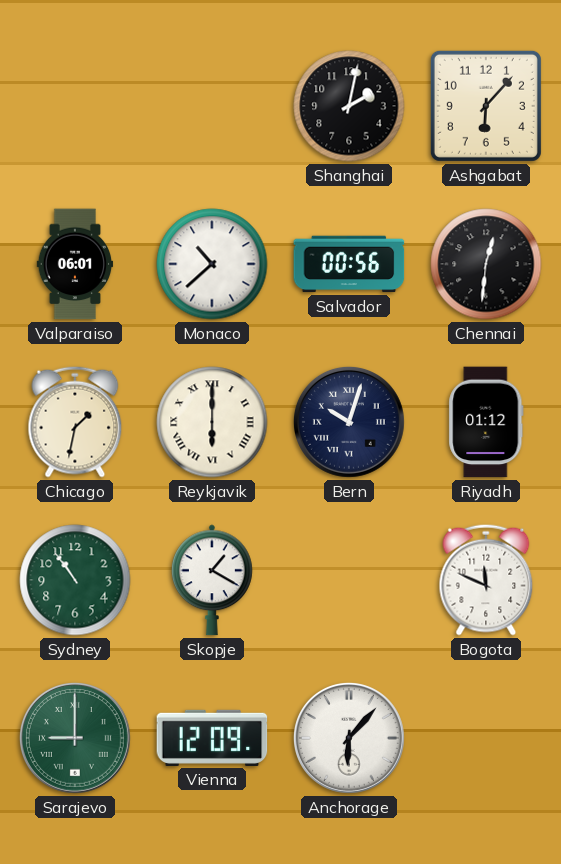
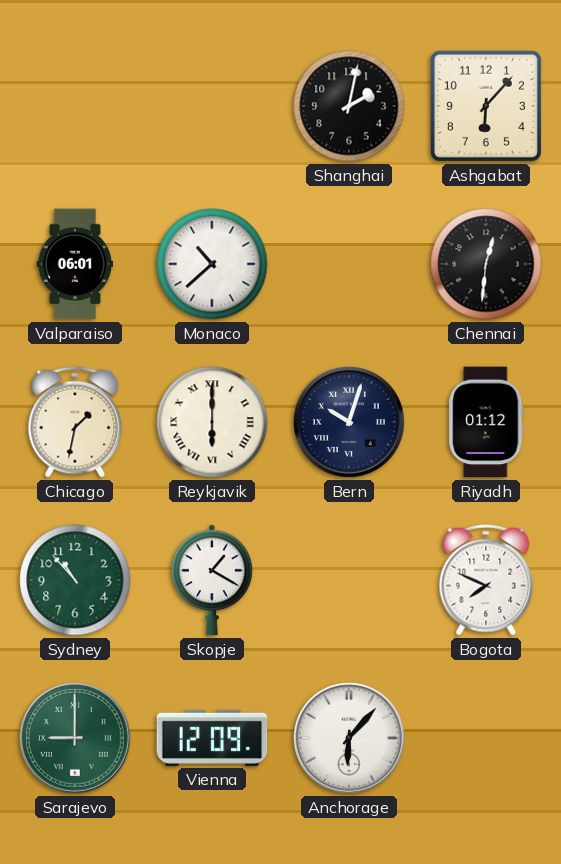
Salvador: 00:56 -> none (349, 264)
Sydney: 10:54 -> 10:53 (75, 580)
Bogota: 11:49 -> 7:49 (486, 580)
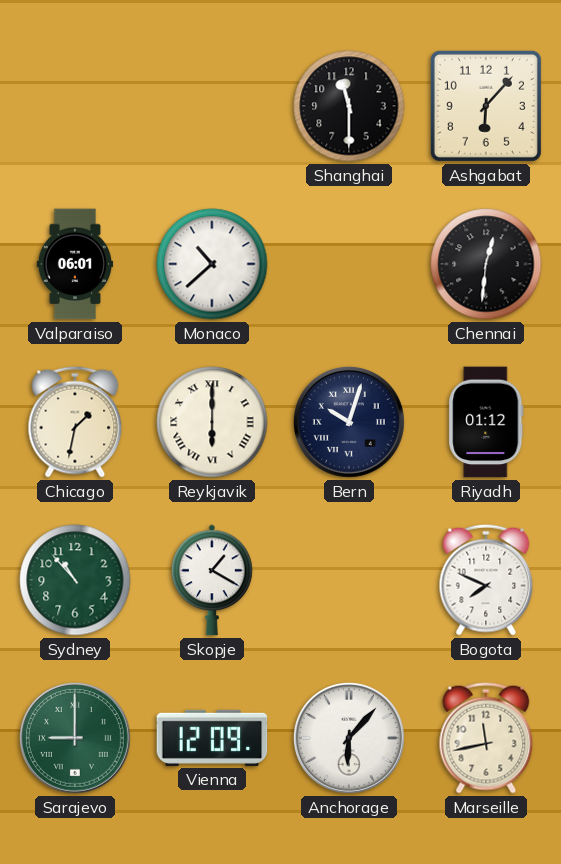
Shanghai: 2:02 -> 11:30 (349, 106)
Marseille: none -> 11:43 (486, 738)
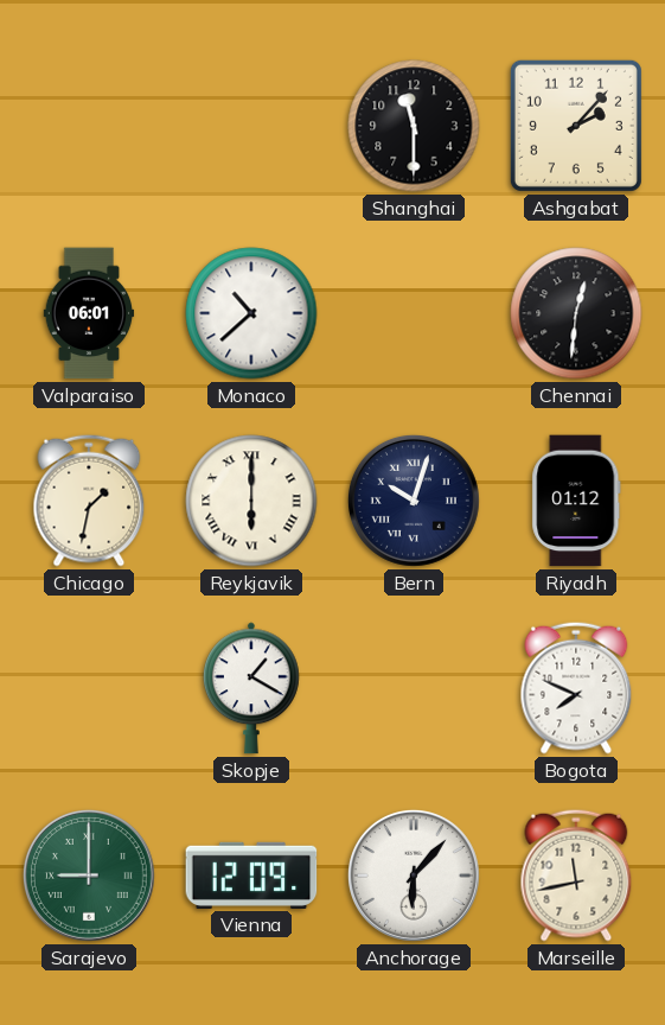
Ashgabat: 6:07 -> 2:07 (576, 126)
Sydney: 10:53 -> none (75, 580)
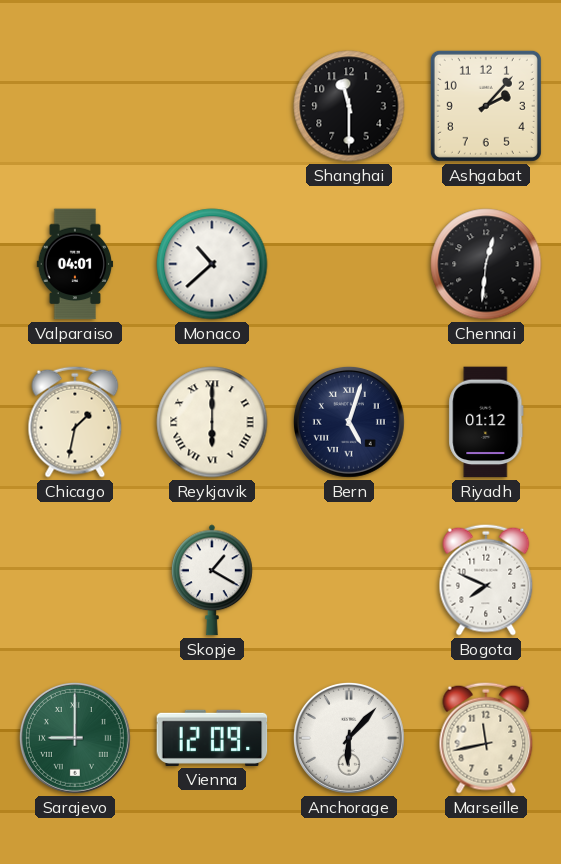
Valparaiso: 06:01 -> 04:01 (75, 264)
Bern: 10:03 -> 5:03 (349, 422)
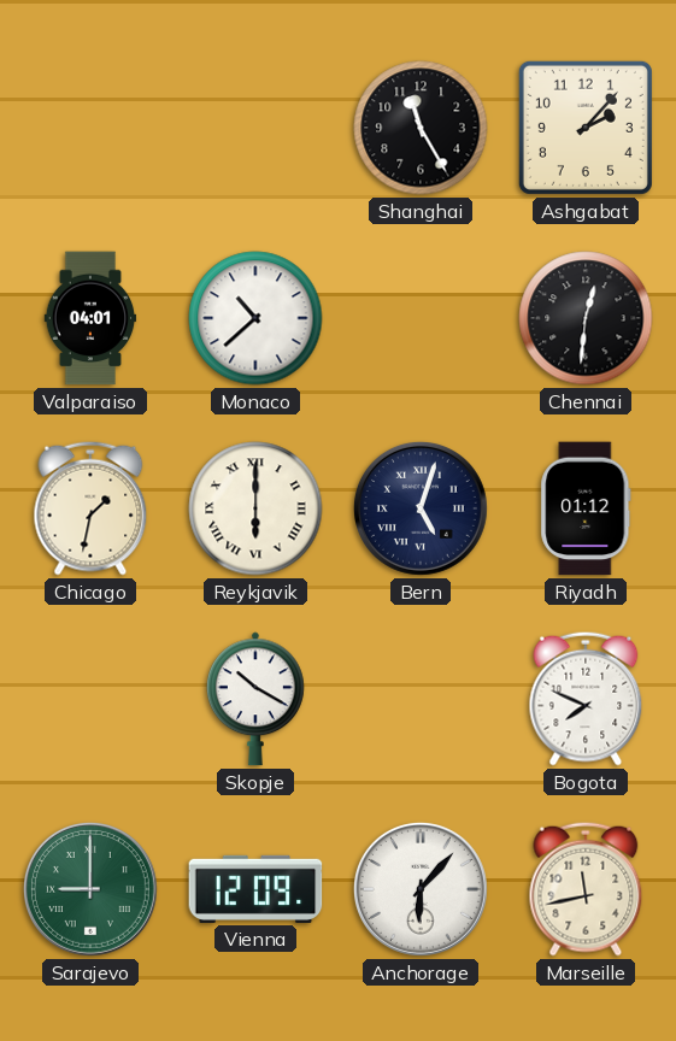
Shanghai: 11:30 -> 11:25 (421, 128)
Skopje: 1:20 -> 10:20 (255, 699)
